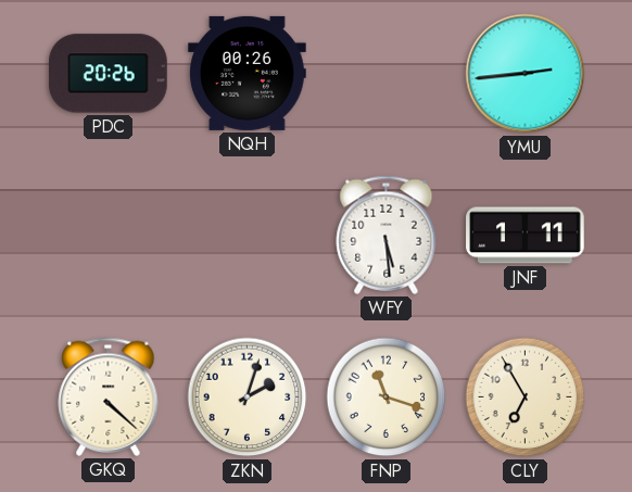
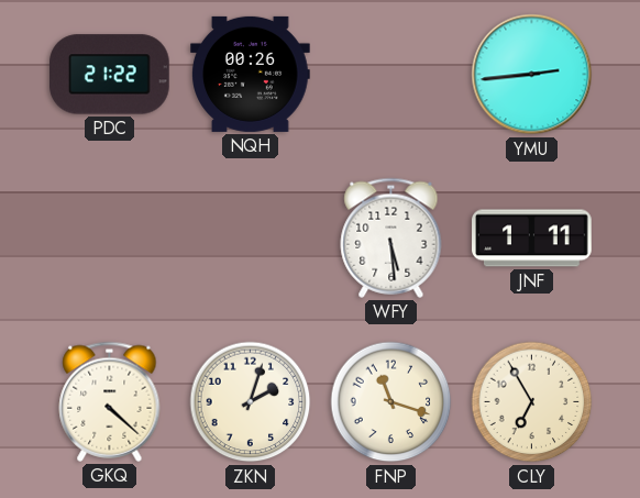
PDC: 20:26 -> 21:22 (110, 75)
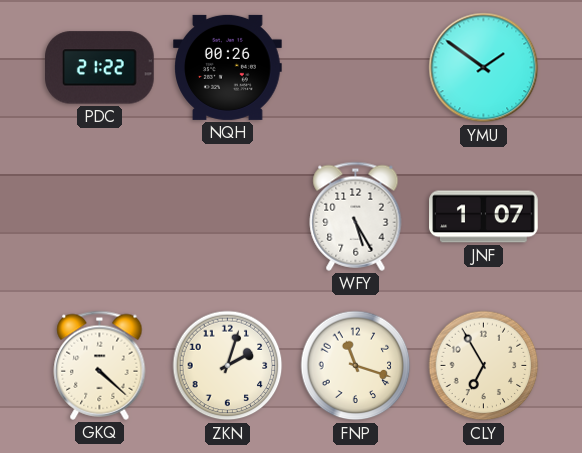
YMU: 2:44 -> 1:51 (484, 68)
WFY: 5:29 -> 5:25 (356, 216)
JNF: 1:11 -> 1:07 (484, 217)
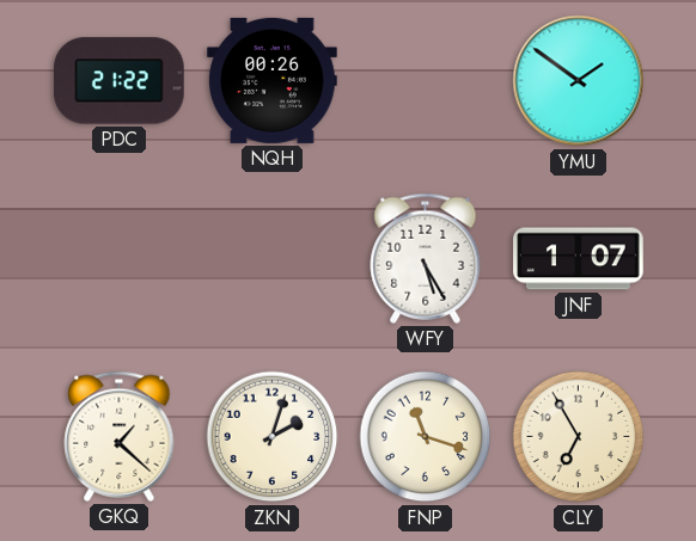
GKQ: 4:22 -> 1:22 (120, 436)
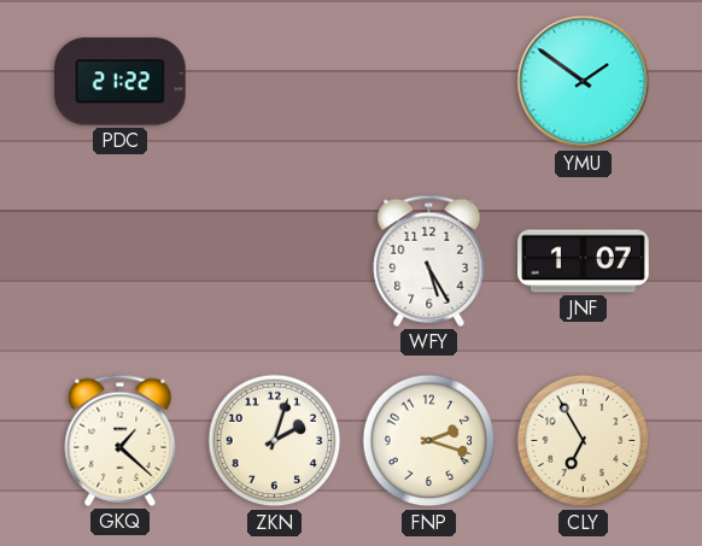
NQH: 00:26 -> none (273, 80)
FNP: 11:18 -> 2:18 (429, 441)
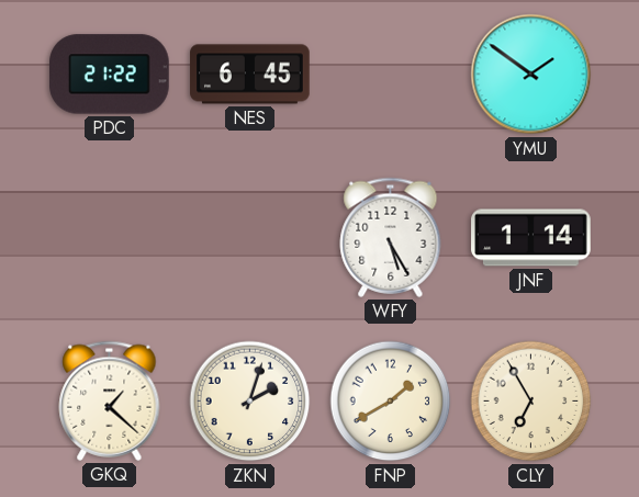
NES: none -> 6:45 (250, 75)
JNF: 1:07 -> 1:14 (531, 238)
FNP: 2:18 -> 1:40 (391, 402)
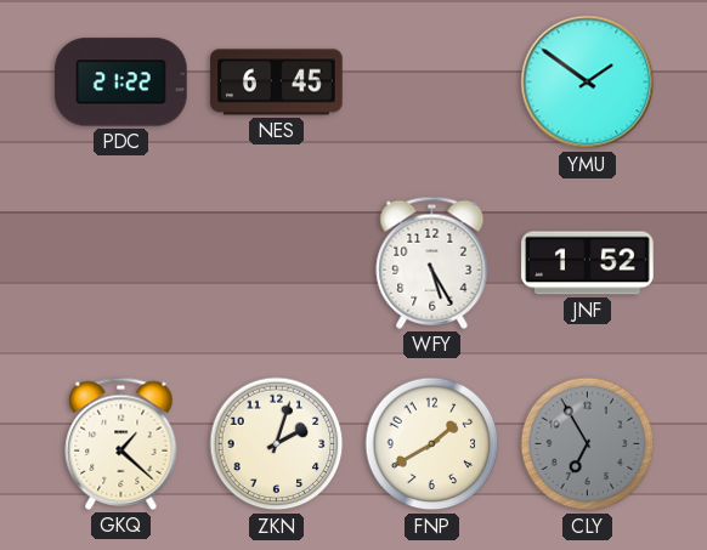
JNF: 1:14 -> 1:52 (588, 263)
CLY dial: cream -> grey (588, 444)
